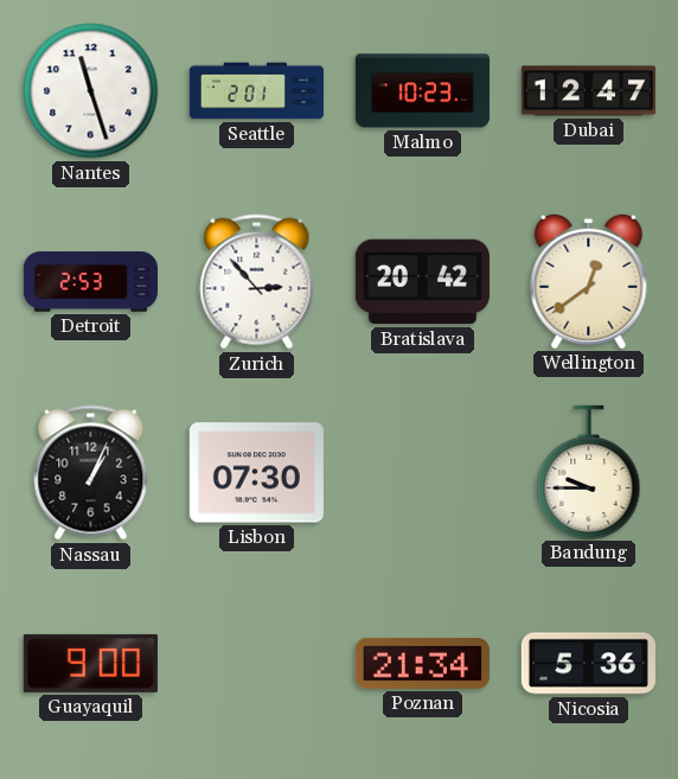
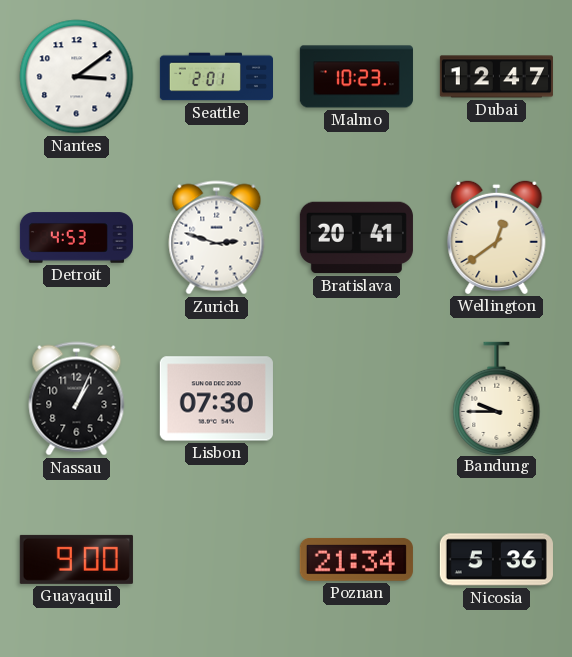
Nantes: 11:27 -> 3:09 (77, 77)
Detroit: 2:53 -> 4:53 (76, 238)
Zurich: 2:53 -> 2:48 (217, 238)
Bratislava: 20:42 -> 20:41 (356, 238)
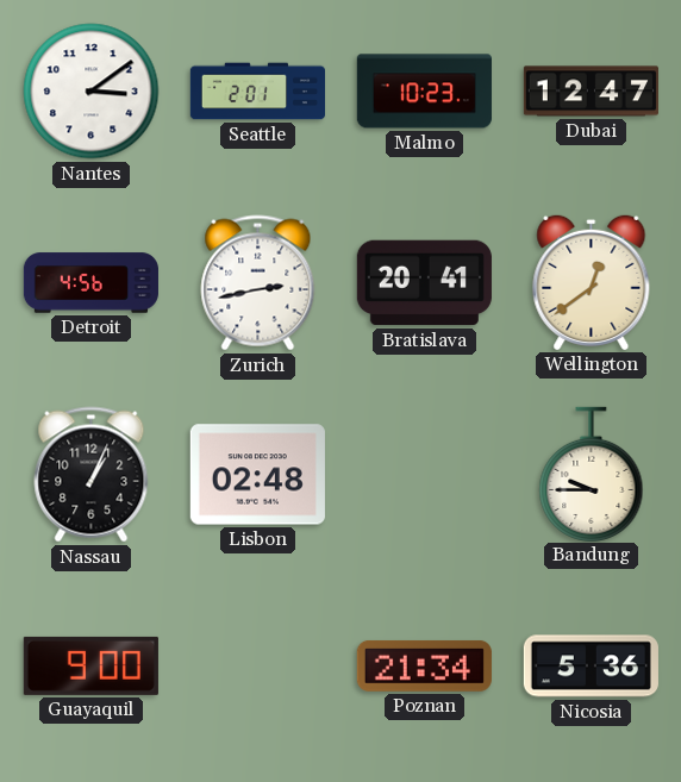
Detroit: 4:53 -> 4:56 (90, 283)
Zurich: 2:48 -> 2:43 (258, 283)
Lisbon: 07:30 -> 02:48 (257, 475)
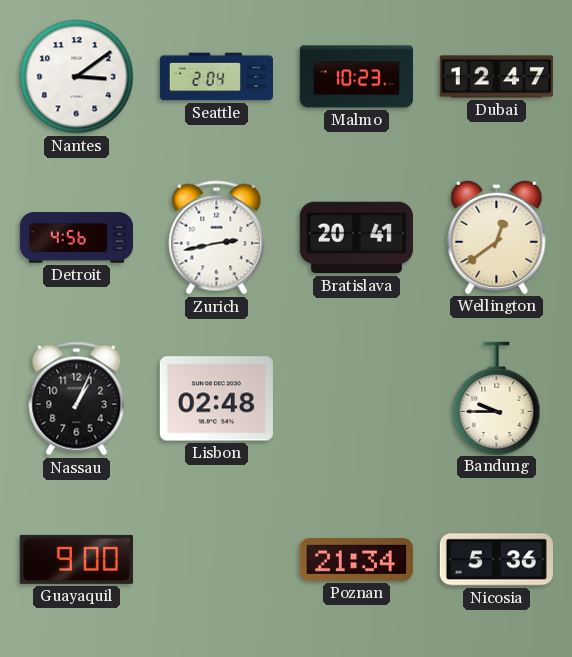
Seattle: 2:01 -> 2:04 (216, 77)
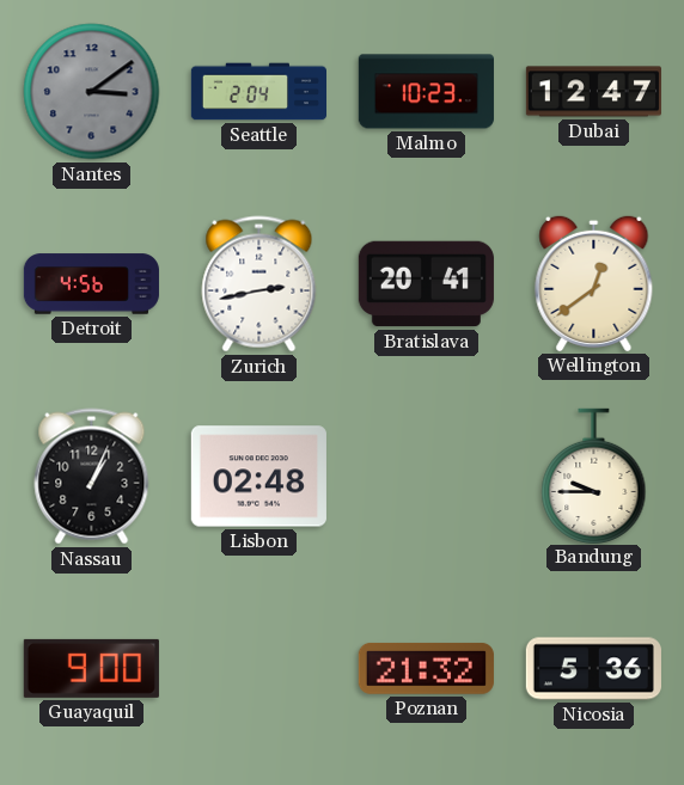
Nantes dial: white -> grey (92, 92)
Poznan: 21:34 -> 21:32 (426, 669)
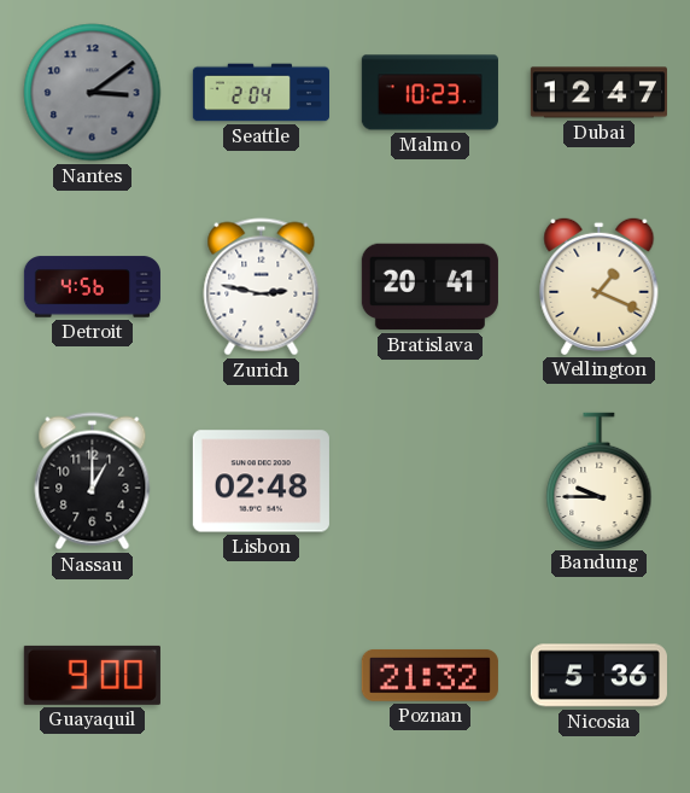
Zurich: 2:43 -> 2:47 (262, 287)
Wellington: 12:39 -> 1:19 (600, 286)
Nassau: 1:04 -> 1:00 (93, 482)
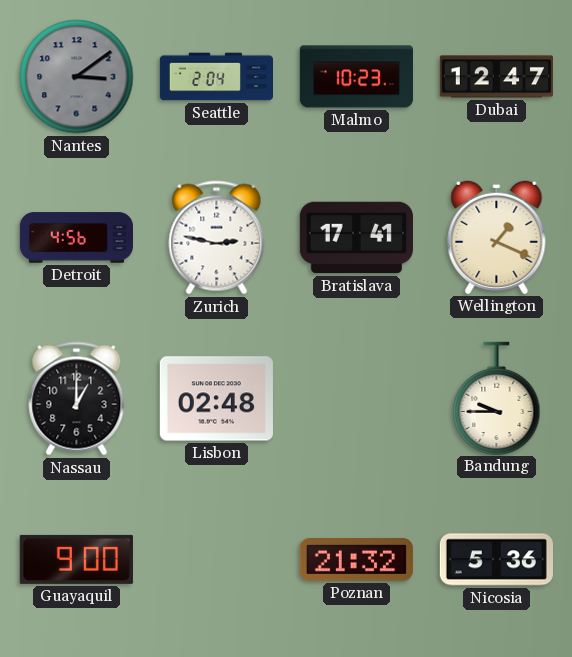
Bratislava: 20:41 -> 17:41 (356, 238)
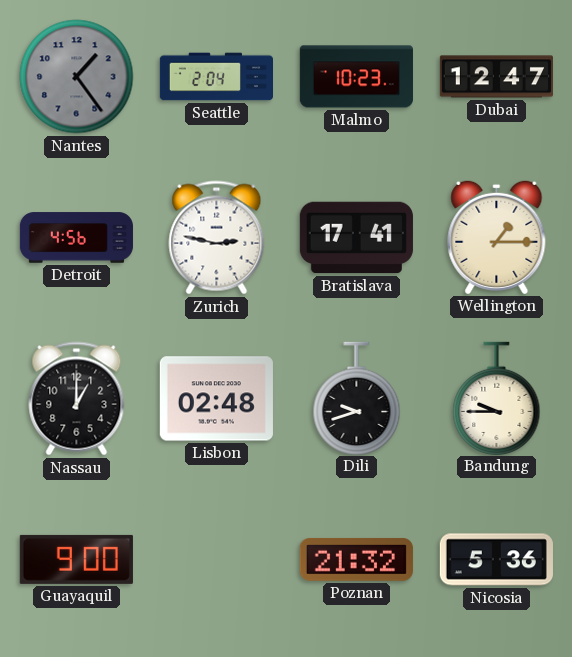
Nantes: 3:09 -> 1:24 (77, 77)
Wellington: 1:19 -> 1:15 (497, 237)
Dili: none -> 9:42 (357, 398)
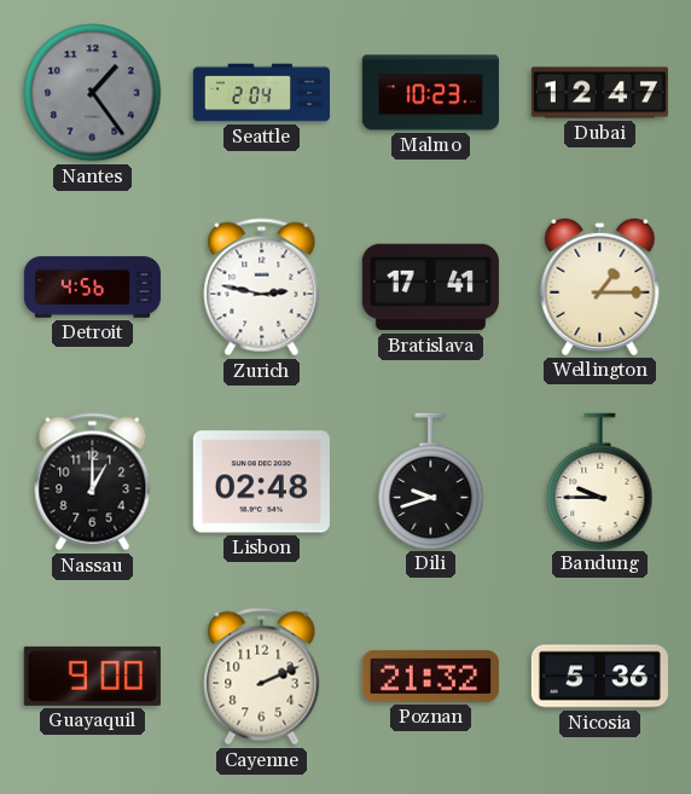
Cayenne: none -> 2:11 (262, 677)
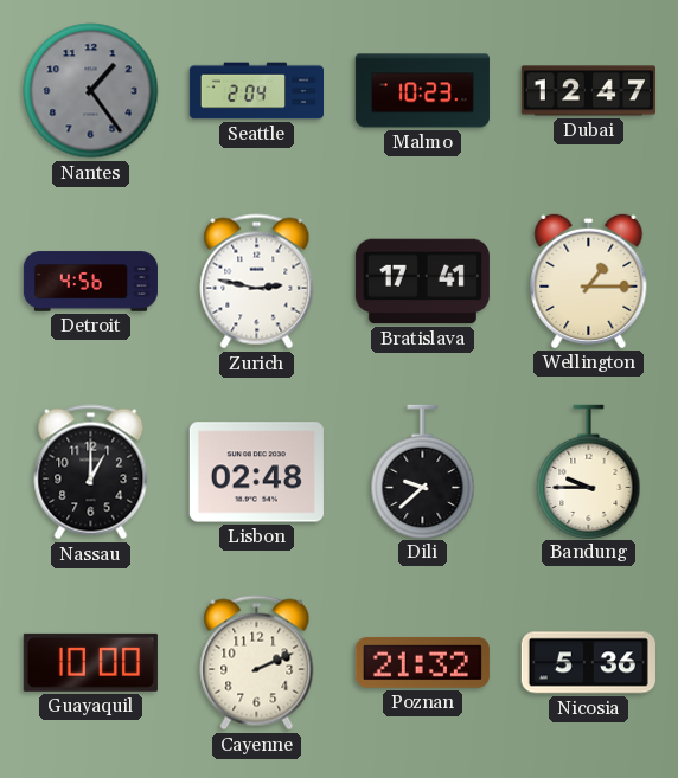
Dili: 9:42 -> 9:38 (423, 471)
Guayaquil: 9:00 -> 10:00 (90, 662)
